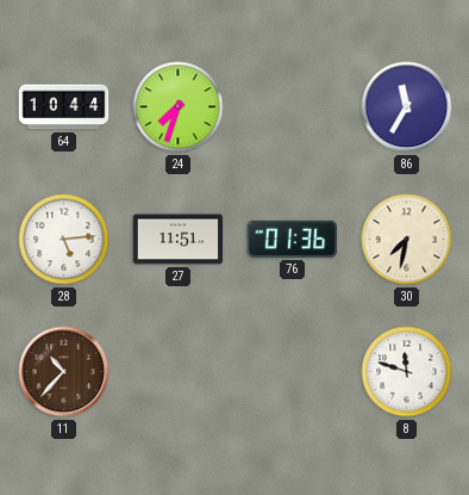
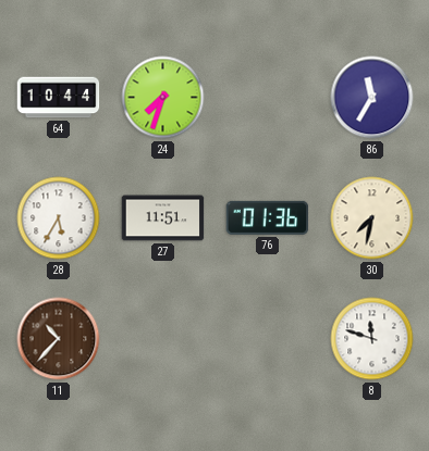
28: 5:14 -> 5:35 (59, 218)
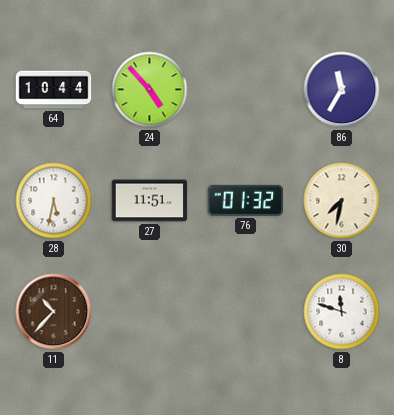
24: 7:33 -> 4:53 (150, 90)
28: 5:35 -> 5:32 (54, 201)
76: 01:36 -> 01:32 (246, 200)
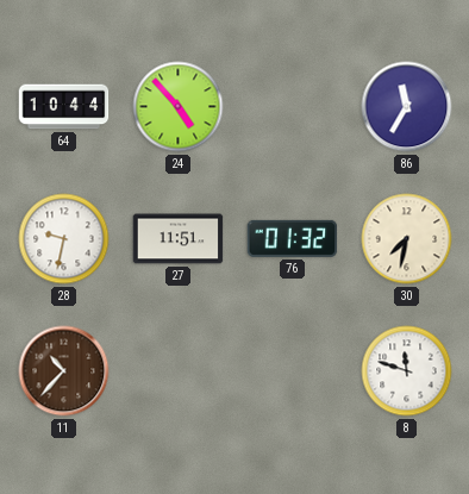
28: 5:32 -> 9:32 (64, 239)
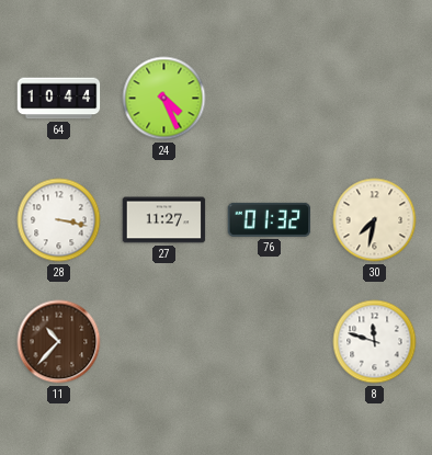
24: 4:53 -> 4:26 (164, 99)
86: 11:35 -> none (407, 107)
28: 9:32 -> 3:17 (59, 220)
27: 11:51 -> 11:27 (164, 220)
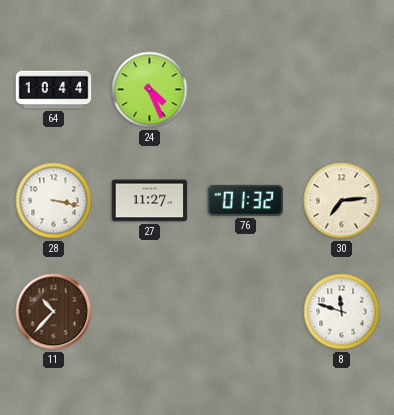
30: 7:32 -> 7:14 (342, 201)
